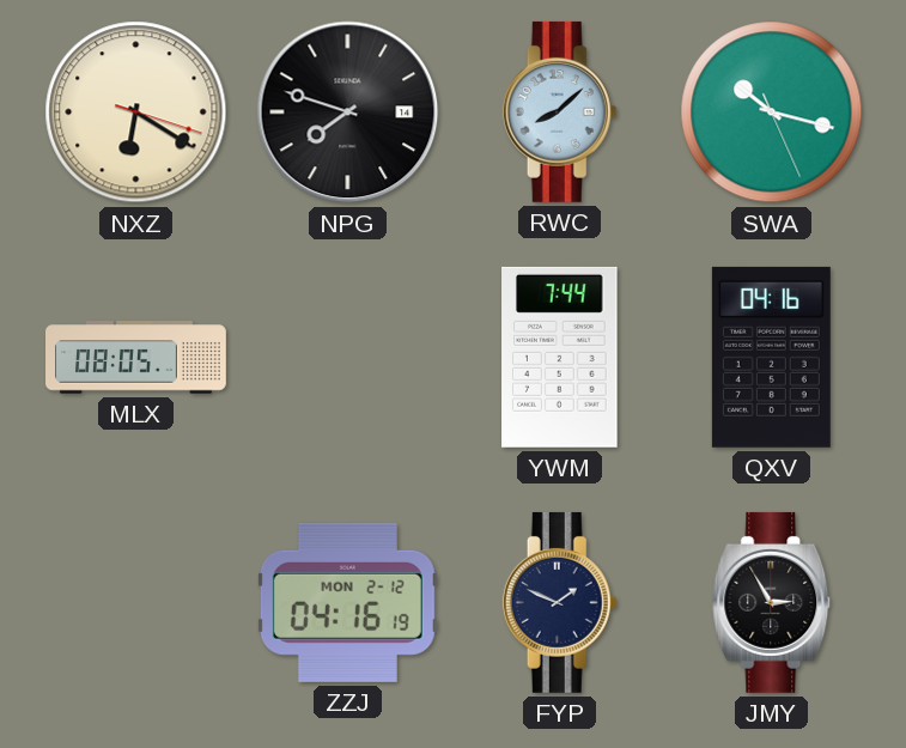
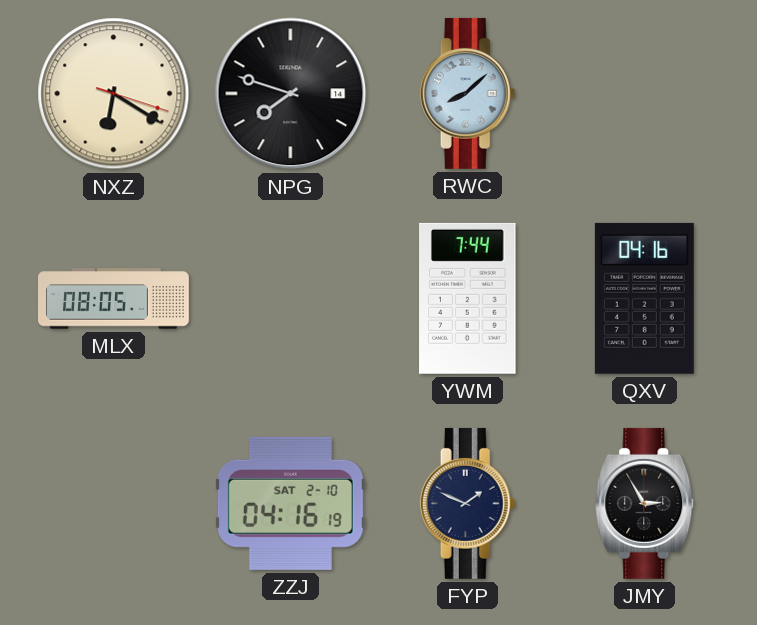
SWA: 10:17 -> none (772, 112)
ZZJ date: MON 2-12 -> SAT 2-10 (290, 503)
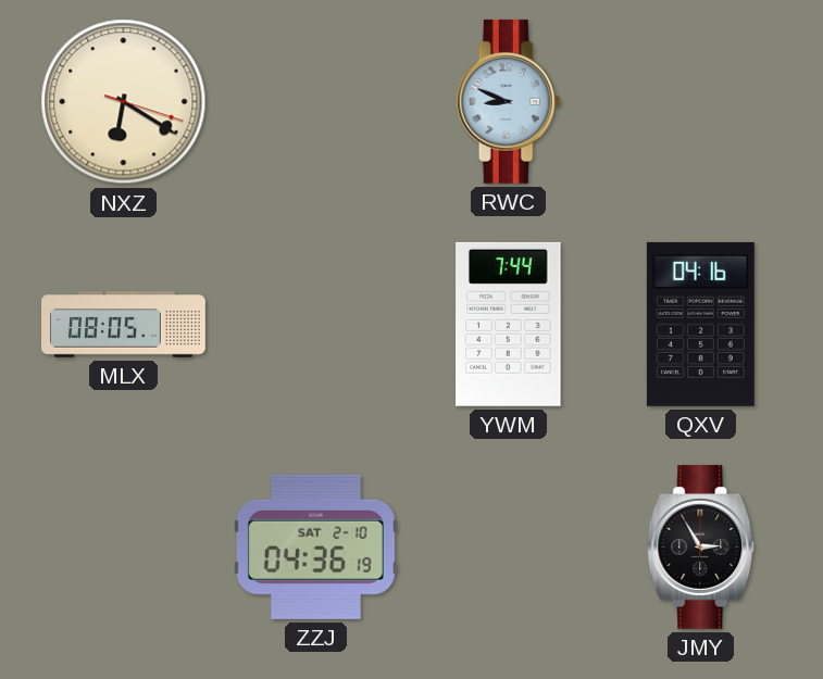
NPG: 7:48 -> none (291, 94)
RWC: 8:08 -> 8:49 (509, 101)
ZZJ: 04:16 -> 04:36 (315, 546)
FYP: 1:49 -> none (468, 503)
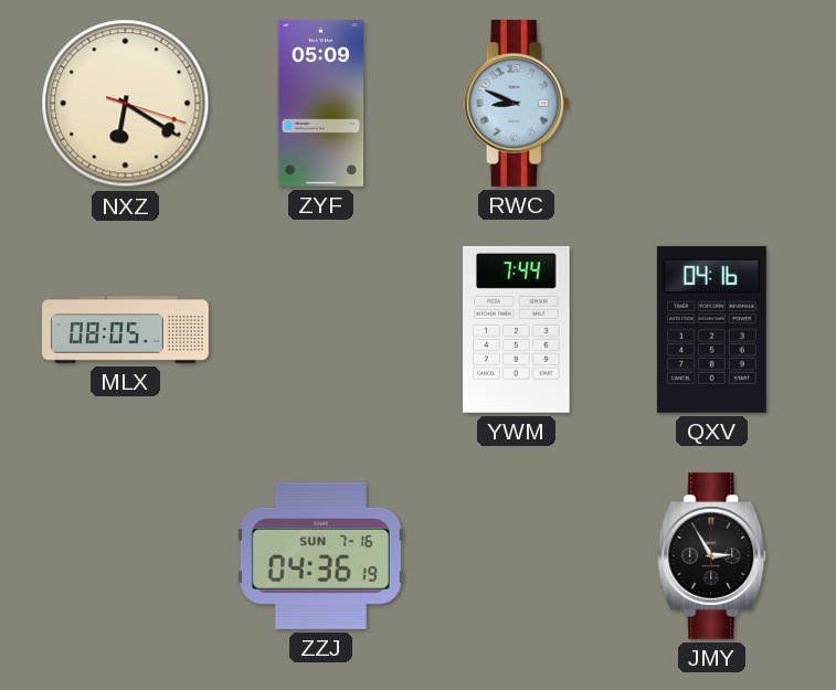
ZYF: none -> 05:09 (321, 103)
ZZJ date: SAT 2-10 -> SUN 7-16 (320, 555)
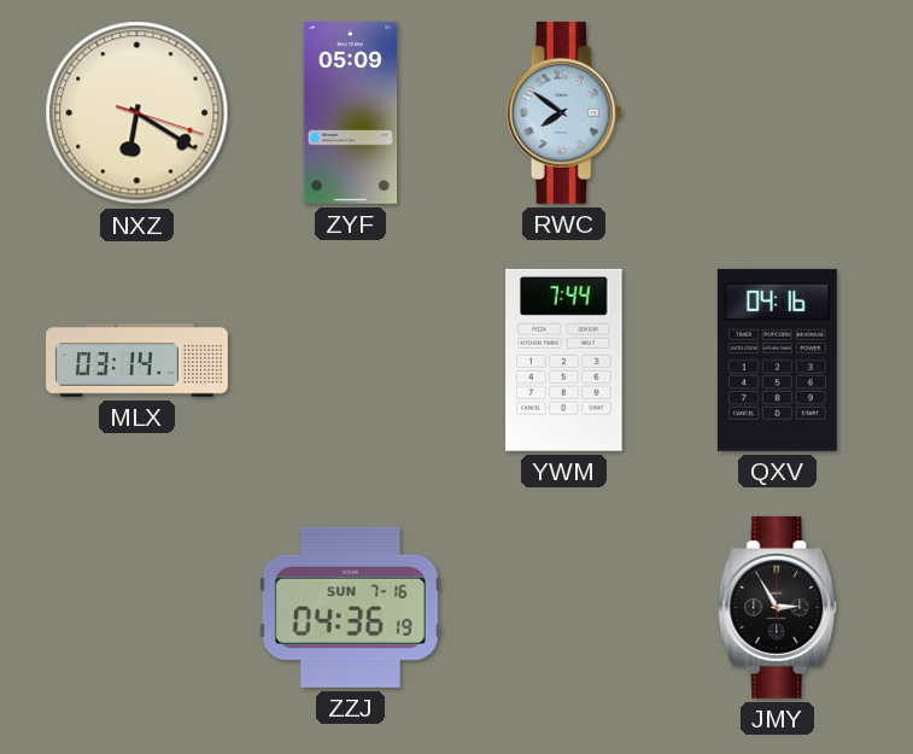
RWC: 8:49 -> 7:51 (564, 112)
MLX: 08:05 -> 03:14 (137, 361)
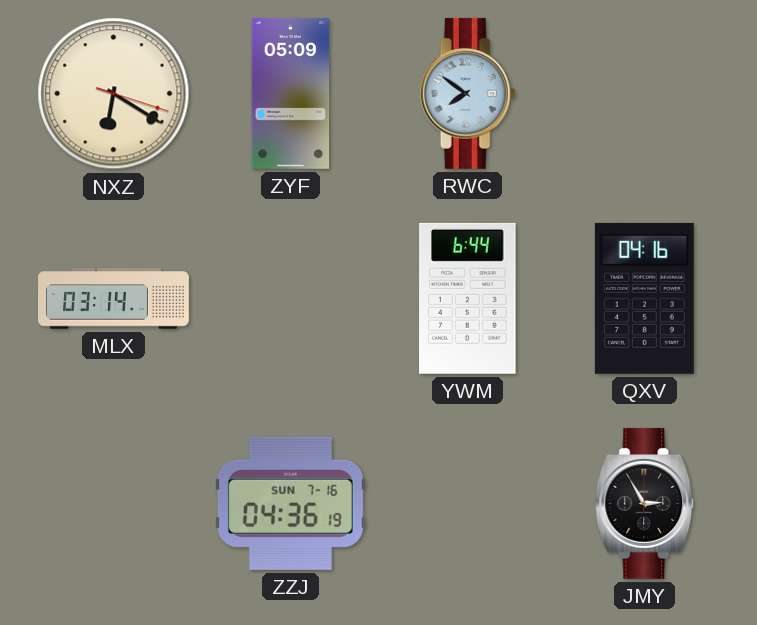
YWM: 7:44 -> 6:44 (468, 298)
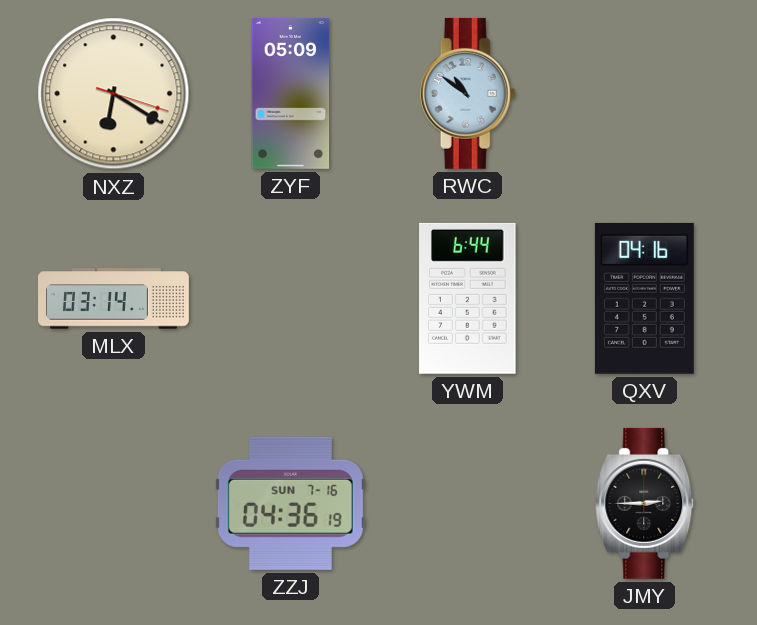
RWC: 7:51 -> 10:51 (468, 93)
JMY: 2:55 -> 2:45 (645, 503)
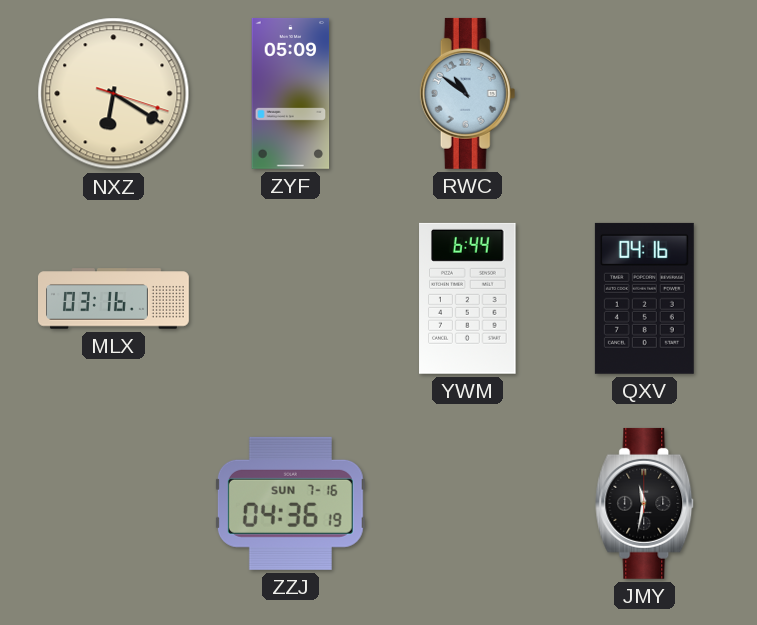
MLX: 03:14 -> 03:16 (114, 299)
JMY: 2:45 -> 11:32 (645, 503)
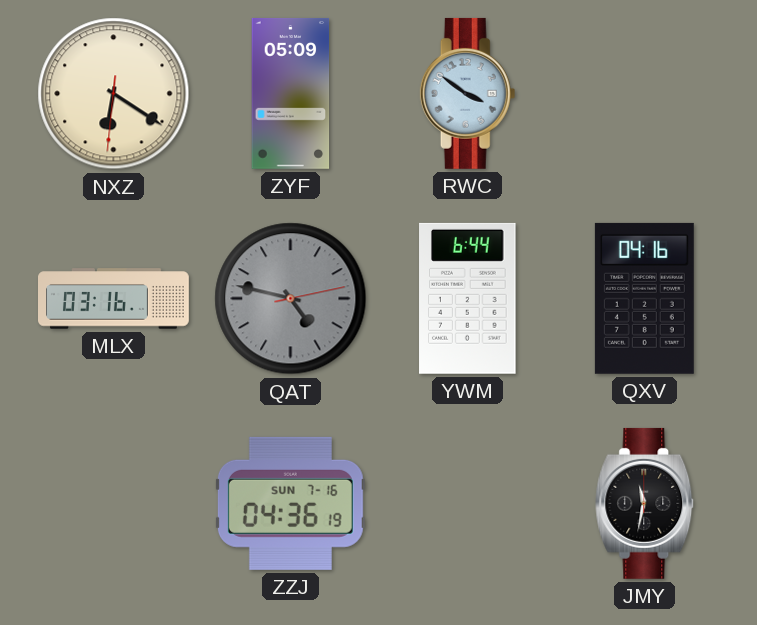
NXZ: 6:20:18 -> 6:20:31 (114, 94)
RWC: 10:51 -> 3:51 (468, 93)
QAT: none -> 4:47 (291, 299)
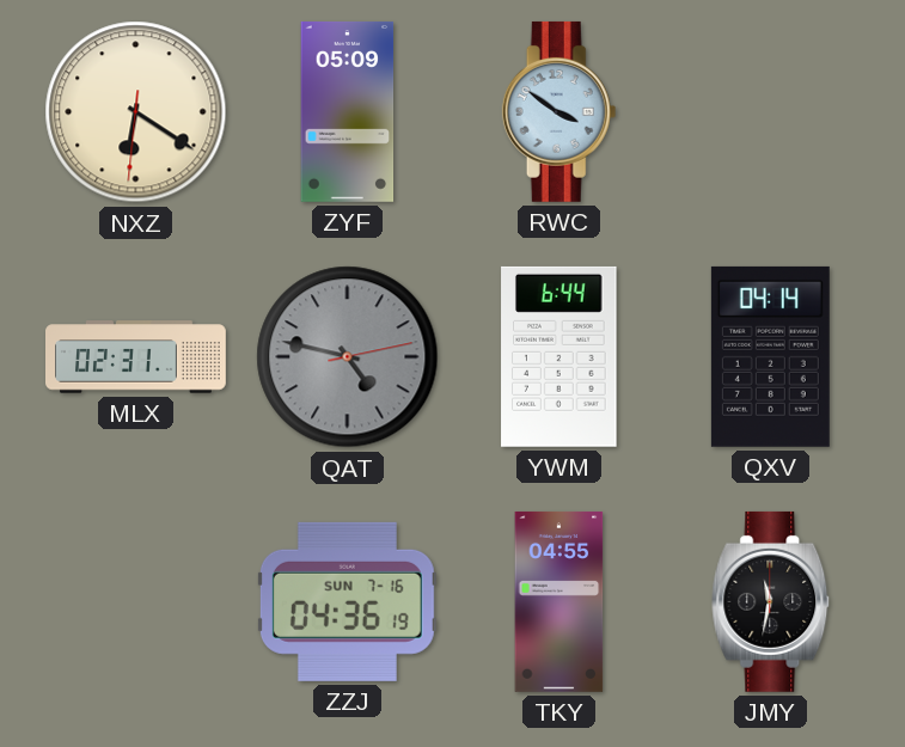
MLX: 03:16 -> 02:31 (136, 357)
QXV: 04:16 -> 04:14 (770, 356)
TKY: none -> 04:55 (559, 601)
